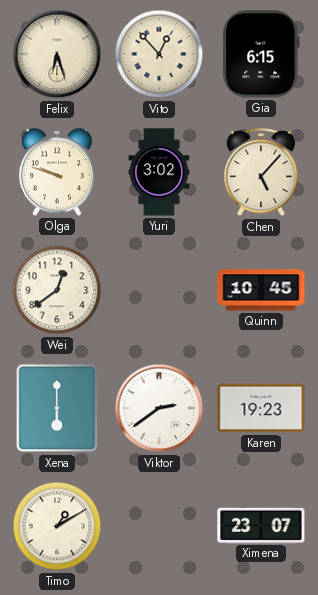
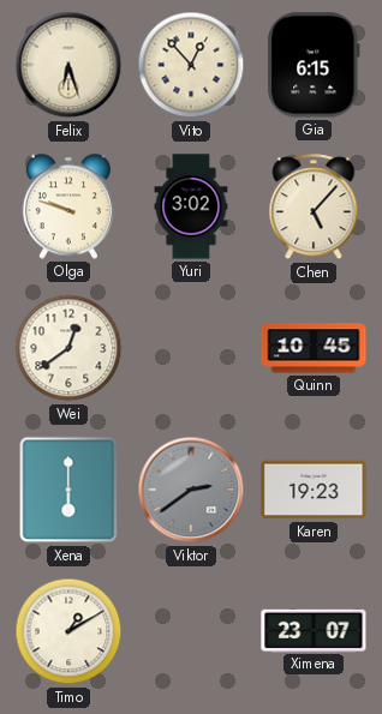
Viktor dial: white -> grey (191, 490)
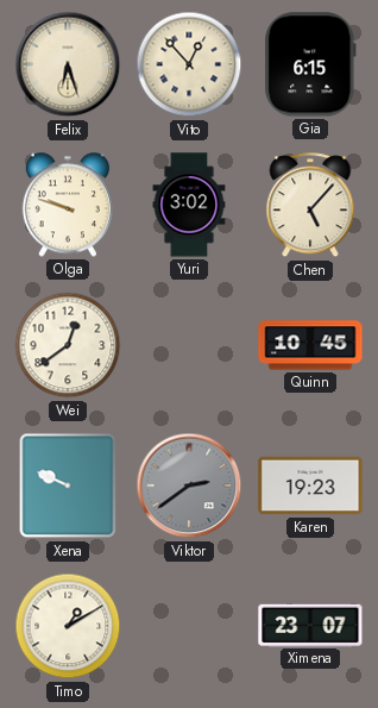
Xena: 6:00 -> 9:49 (68, 485)
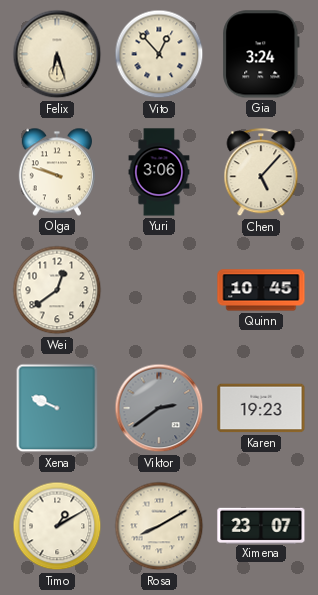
Gia: 6:15 -> 3:24 (261, 54)
Yuri: 3:02 -> 3:06 (159, 172)
Rosa: none -> 8:10 (159, 526)
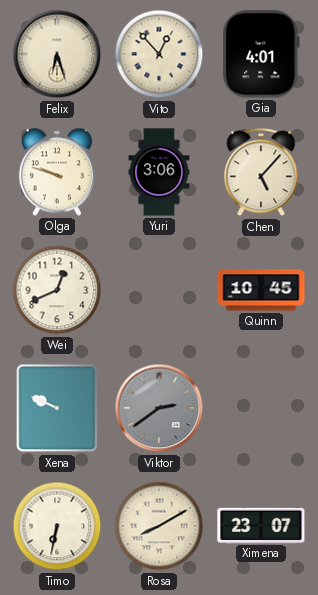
Gia: 3:24 -> 4:01 (261, 54)
Wei: 12:39 -> 12:41 (57, 290)
Karen: 19:23 -> none (261, 408)
Timo: 1:10 -> 6:32 (57, 526)
